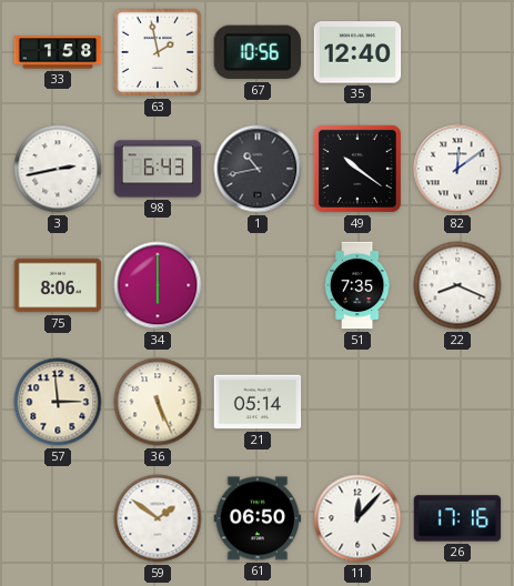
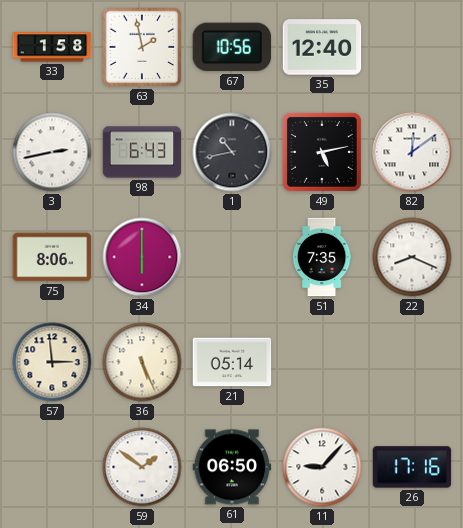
49: 10:21 -> 5:13 (322, 152)
11: 12:07 -> 9:07 (322, 467)
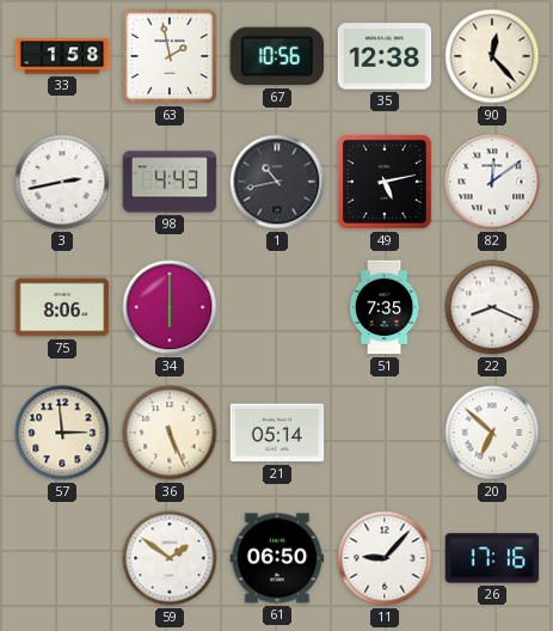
35: 12:40 -> 12:38 (385, 56)
90: none -> 12:23 (492, 56)
98: 6:43 -> 4:43 (170, 182)
20: none -> 6:52 (492, 433)
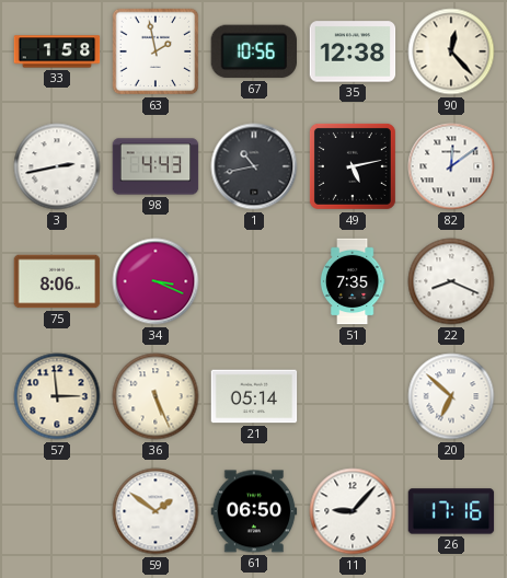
34: 6:00 -> 3:19 (155, 281)
